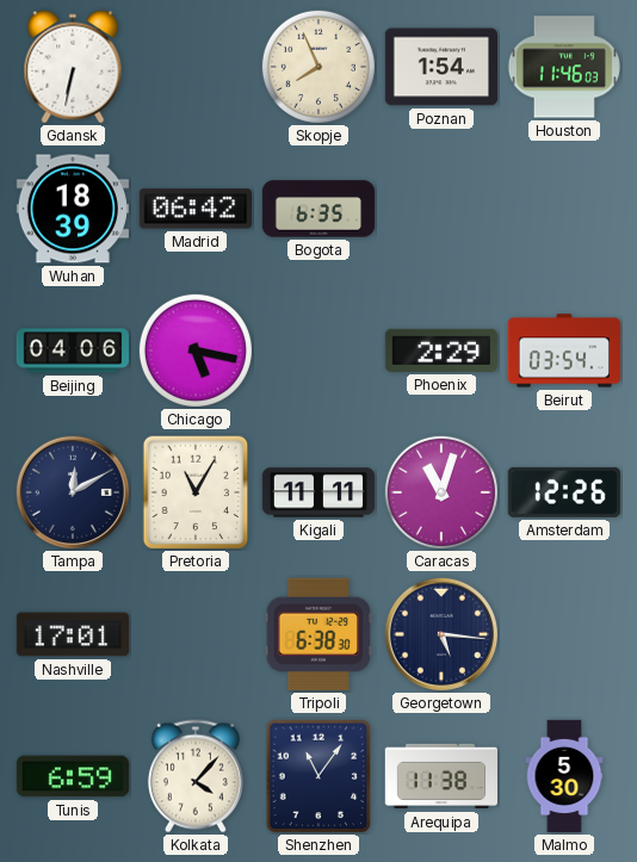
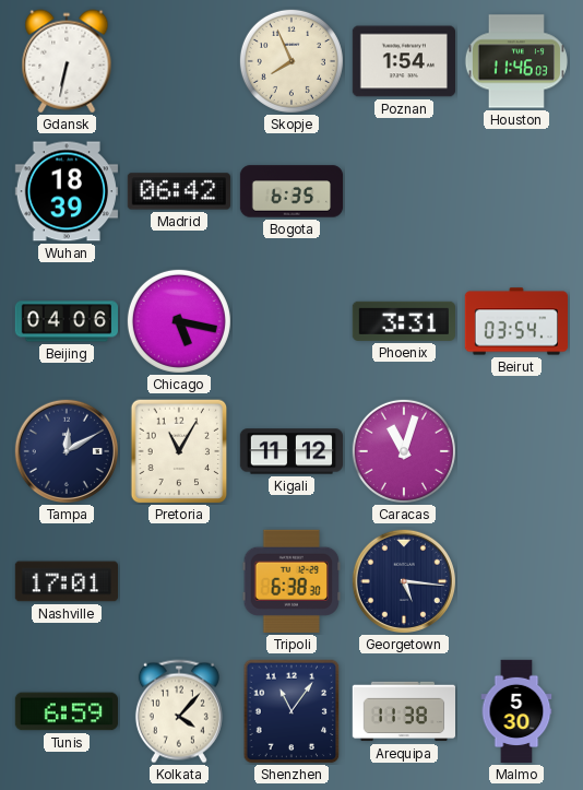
Phoenix: 2:29 -> 3:31 (403, 321)
Kigali: 11:11 -> 11:12 (290, 451)
Amsterdam: 12:26 -> none (564, 492)
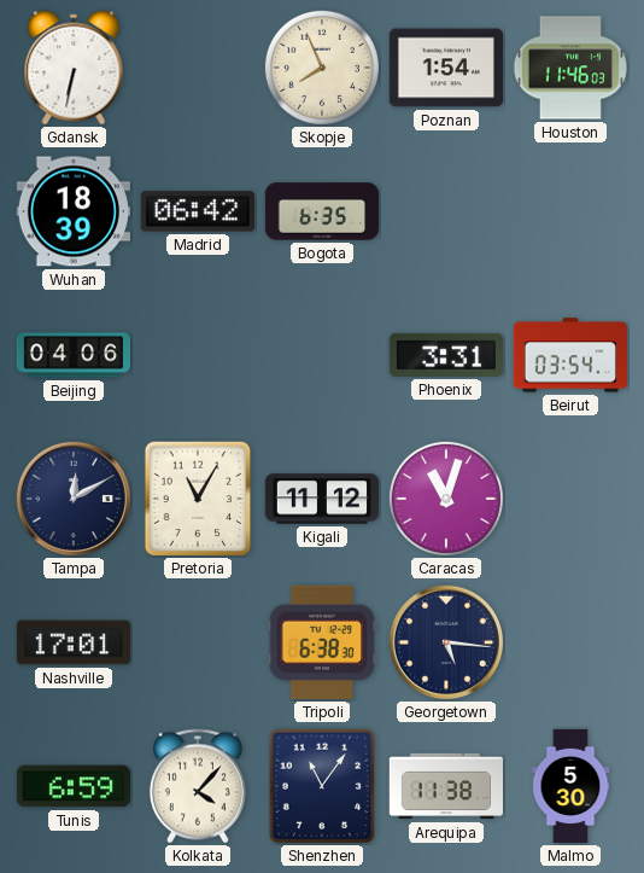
Chicago: 5:17 -> none (179, 321)
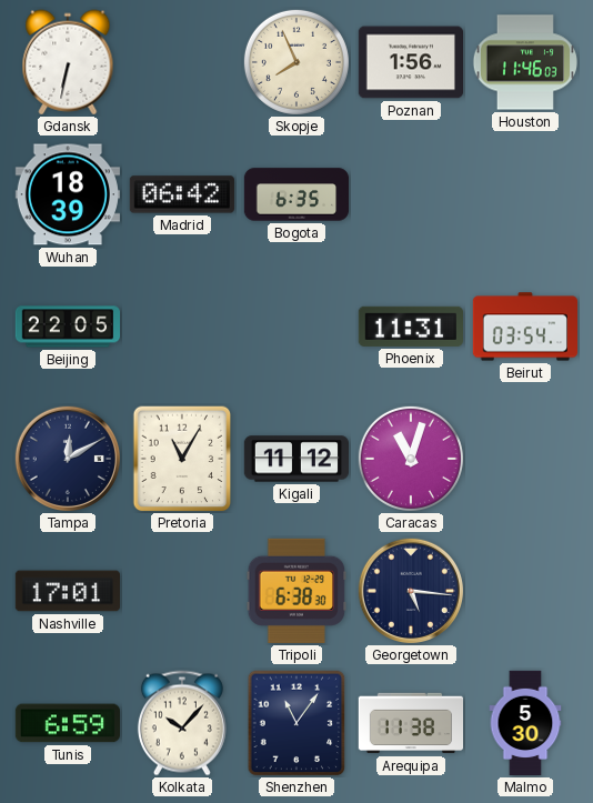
Poznan: 1:54 -> 1:56 (410, 62)
Beijing: 04:06 -> 22:05 (67, 327)
Phoenix: 3:31 -> 11:31 (410, 327)
Kolkata: 4:07 -> 10:07 (182, 723)
